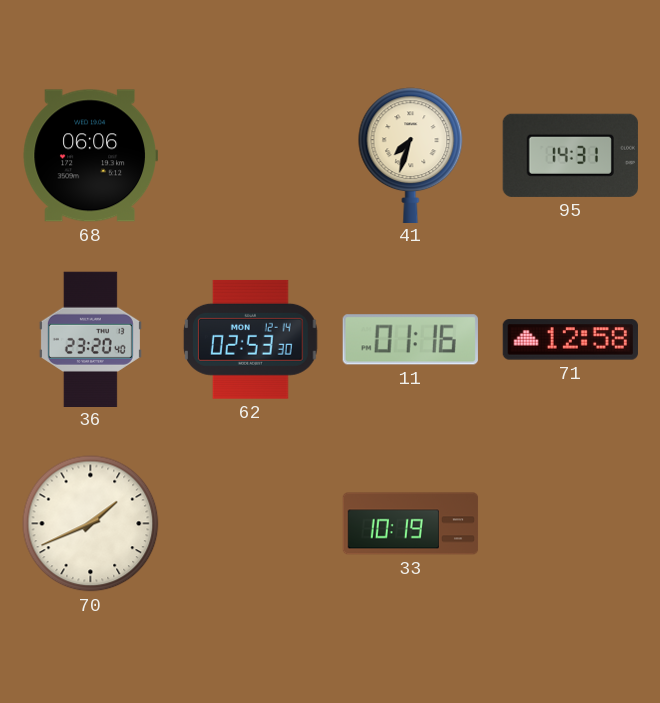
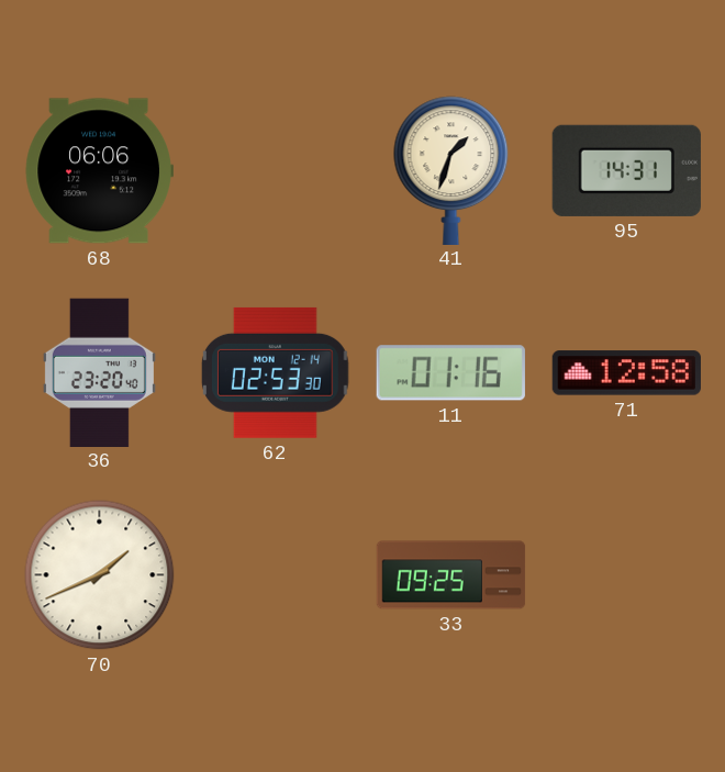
41: 7:33 -> 1:33 (451, 170)
33: 10:19 -> 09:25 (451, 575)
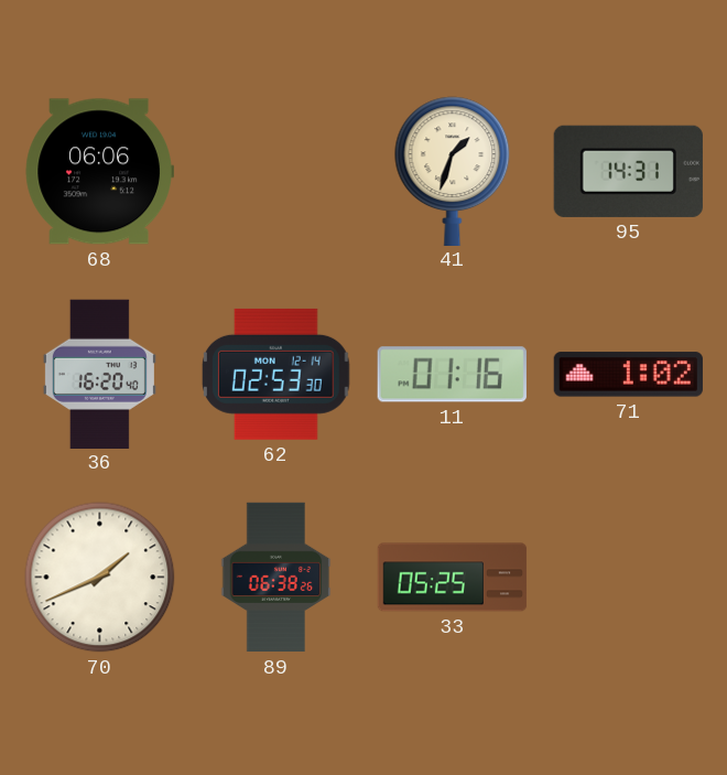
36: 23:20 -> 16:20 (99, 374)
71: 12:58 -> 1:02 (628, 375)
89: none -> 06:38 (276, 578)
33: 09:25 -> 05:25 (453, 578)
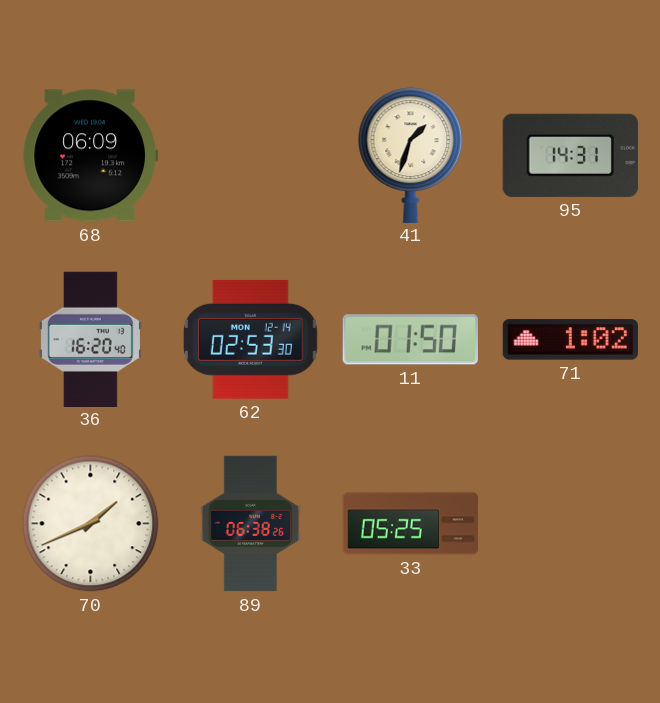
68: 06:06 -> 06:09 (90, 156)
11: 01:16 -> 01:50 (410, 340)
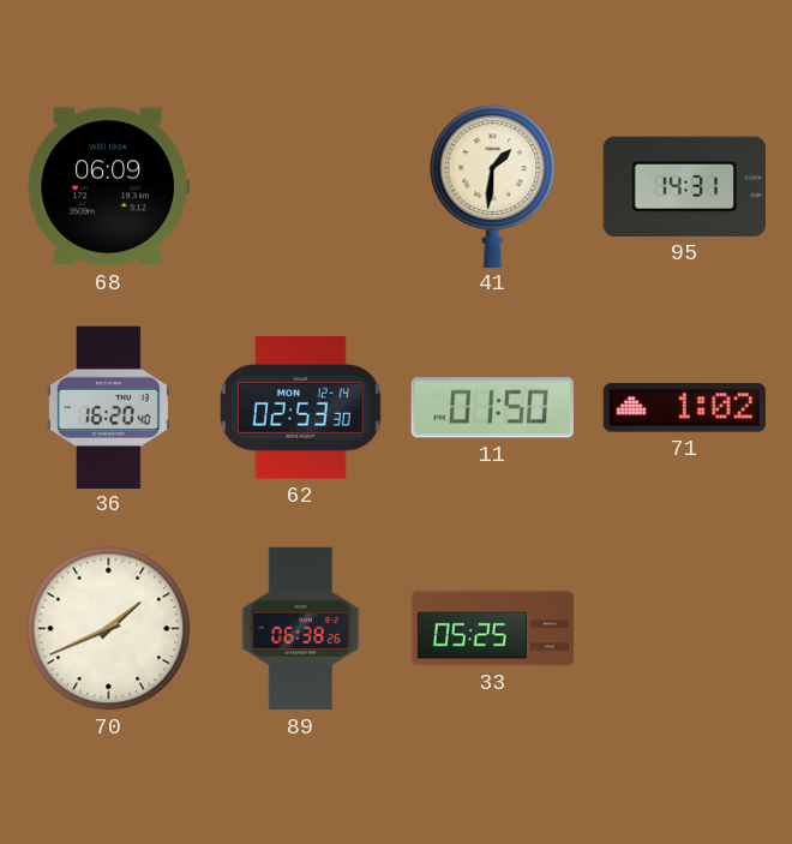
41: 1:33 -> 1:31 (493, 186)
